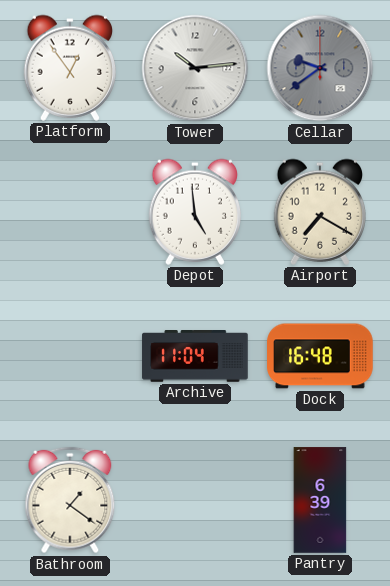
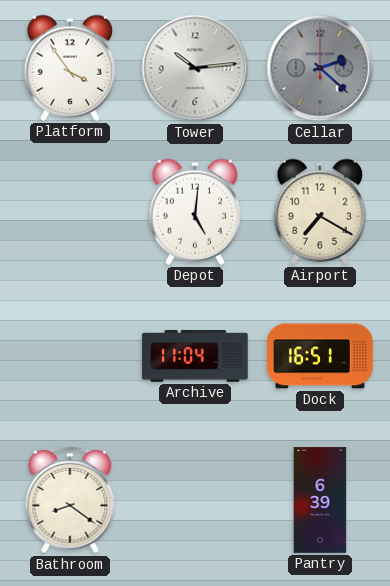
Platform: 12:54 -> 3:54 (69, 68)
Cellar: 9:39 -> 2:22 (320, 68)
Depot: 4:59 -> 5:01 (194, 212)
Dock: 16:48 -> 16:51 (320, 356)
Bathroom: 1:21 -> 8:21 (70, 500)
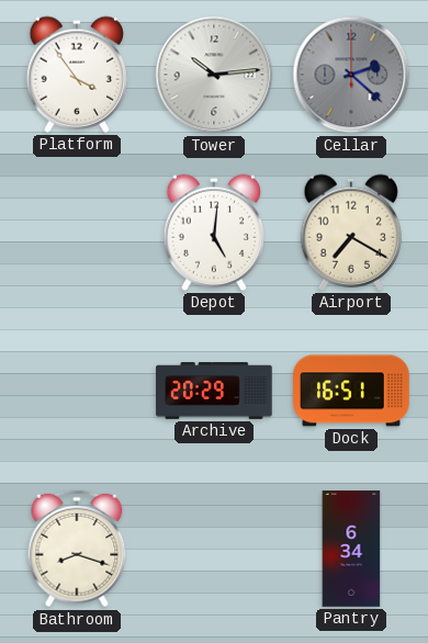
Archive: 11:04 -> 20:29 (214, 391)
Bathroom: 8:21 -> 8:18 (77, 549)
Pantry: 6:39 -> 6:34 (351, 549)
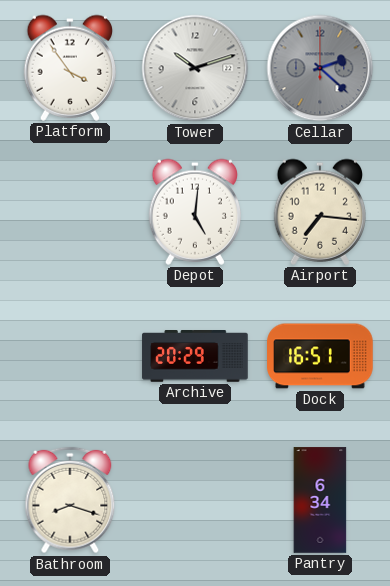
Tower: 10:14 -> 10:12 (195, 68)
Airport: 7:20 -> 7:16 (319, 212)
